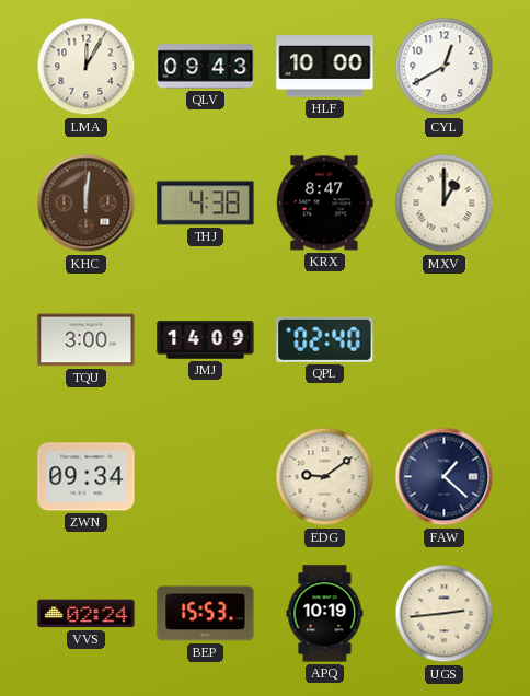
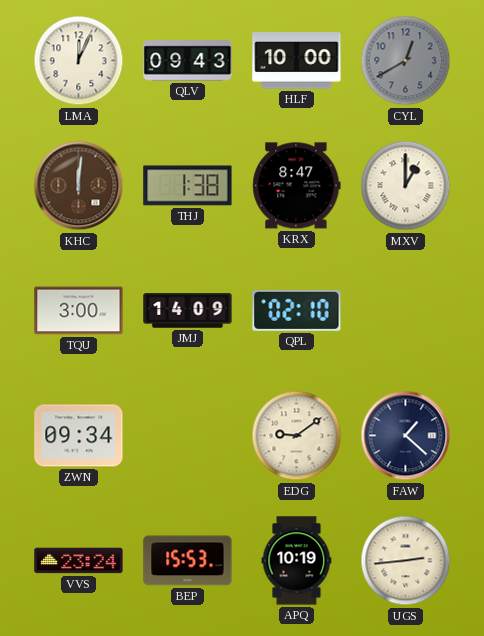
LMA: 12:05 -> 12:04 (79, 61)
CYL dial: white -> grey (406, 61)
THJ: 4:38 -> 1:38 (188, 186)
QPL: 02:40 -> 02:10 (297, 310)
VVS: 02:24 -> 23:24 (79, 561)
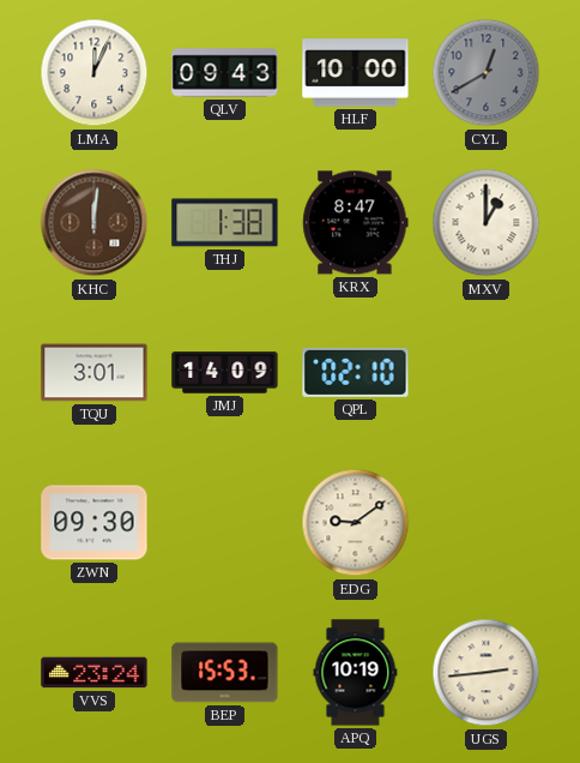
TQU: 3:00 -> 3:01 (95, 373)
ZWN: 09:34 -> 09:30 (95, 523)
FAW: 1:22 -> none (406, 436)
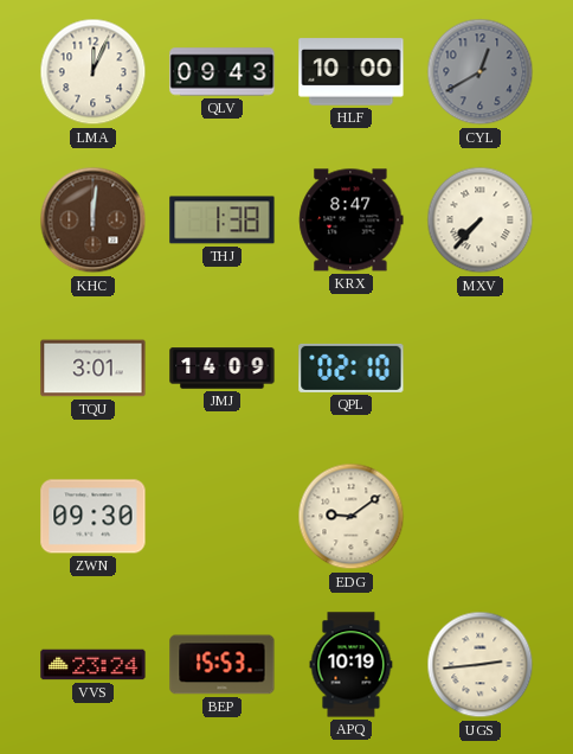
MXV: 1:00 -> 7:37 (481, 221)
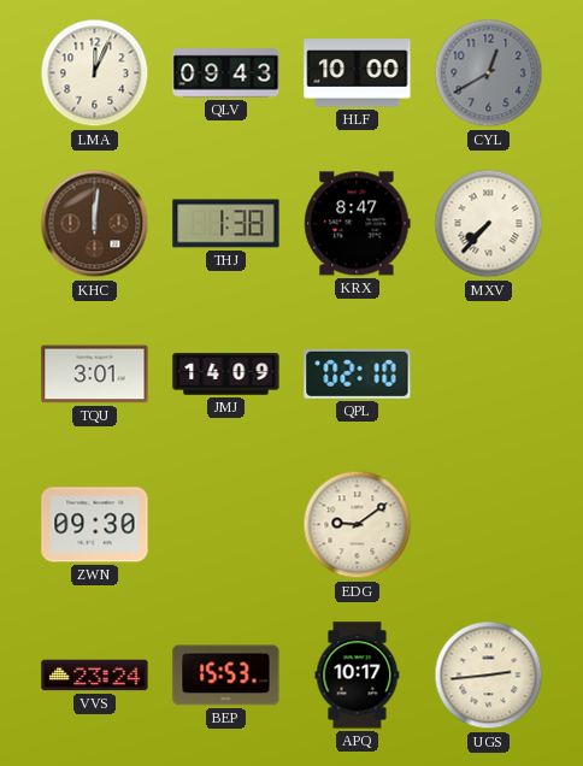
APQ: 10:19 -> 10:17 (358, 676)
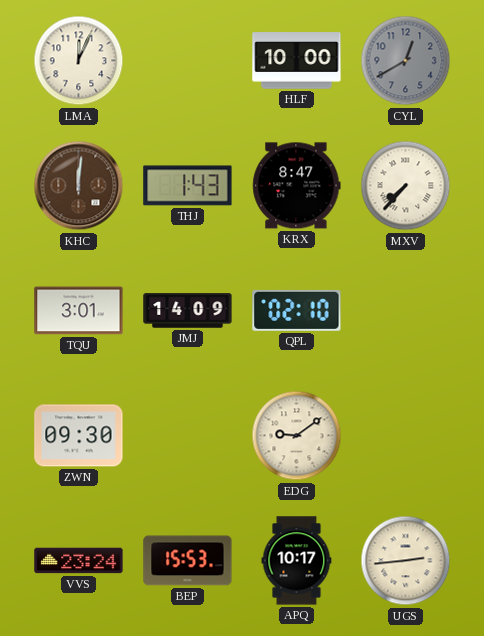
QLV: 09:43 -> none (226, 73)
THJ: 1:38 -> 1:43 (188, 186)
